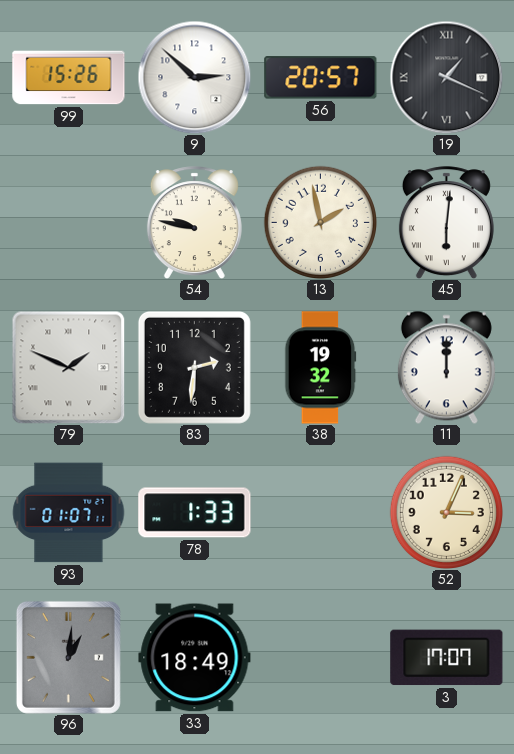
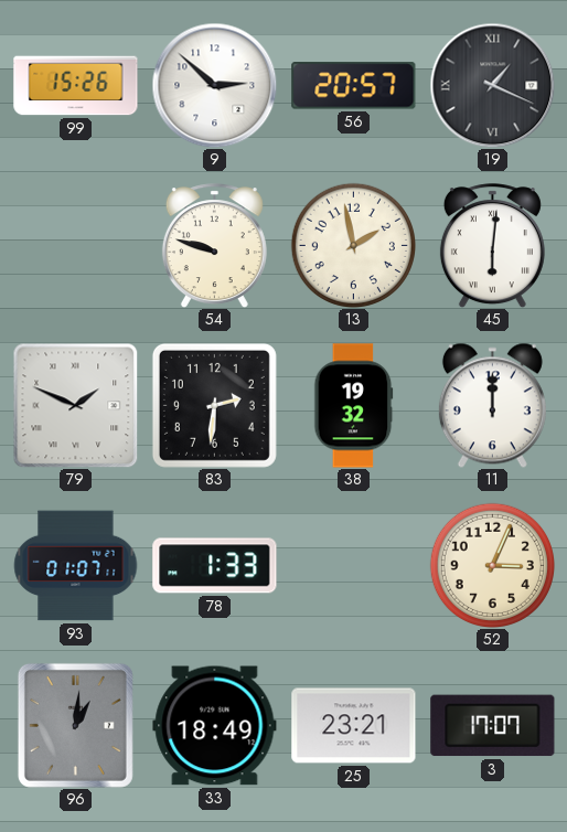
54: 9:47 -> 9:48 (214, 246)
25: none -> 23:21 (354, 726)
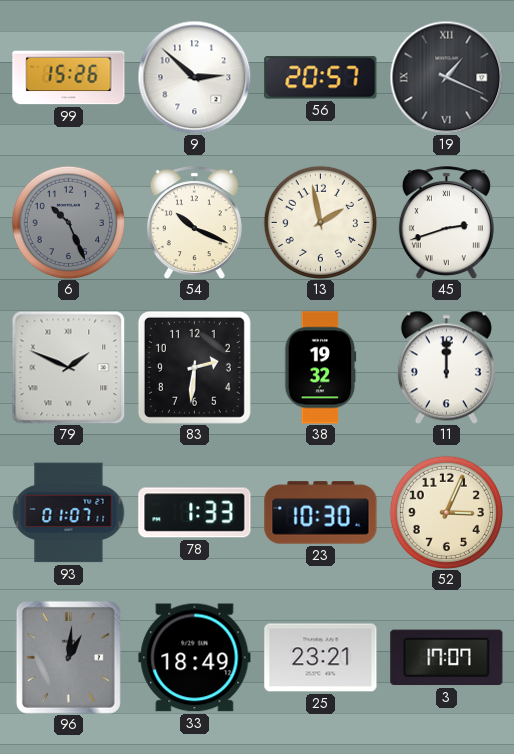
6: none -> 10:26 (68, 222)
54: 9:48 -> 10:19 (194, 223)
45: 6:01 -> 2:42 (446, 223)
23: none -> 10:30 (321, 513)
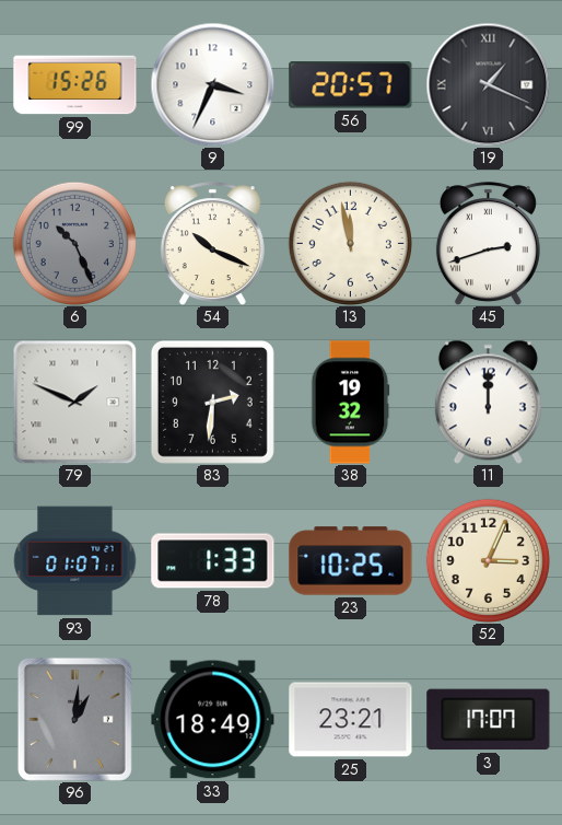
9: 2:52 -> 3:34 (212, 84)
13: 1:58 -> 11:58 (350, 243)
23: 10:30 -> 10:25 (351, 561)
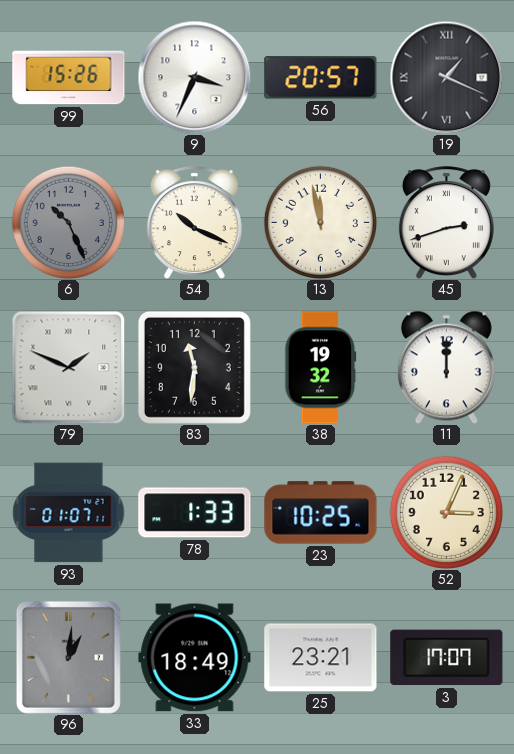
83: 2:31 -> 11:31 (194, 367)
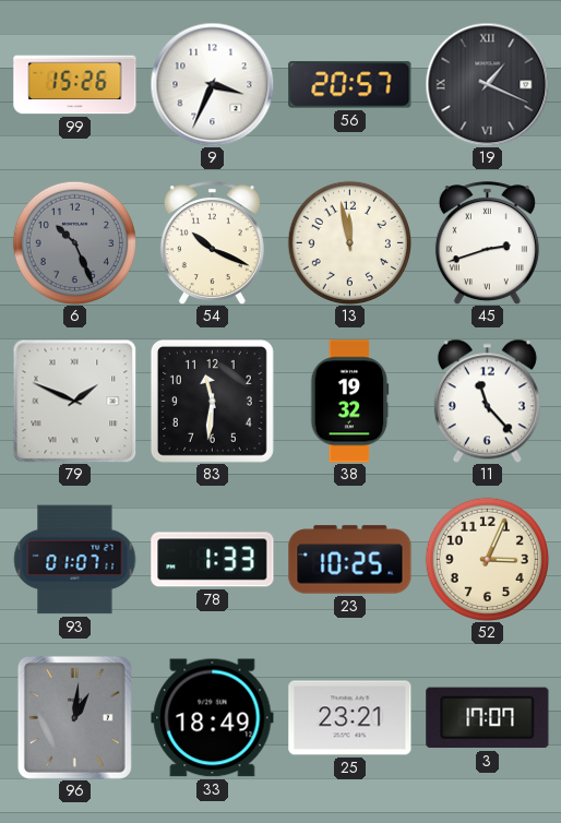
11: 12:00 -> 11:23 (487, 401)
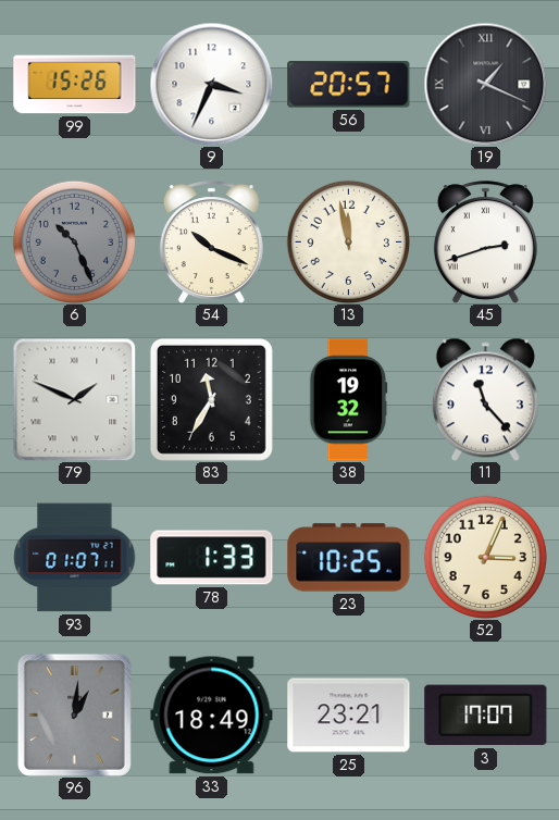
83: 11:31 -> 11:35 (211, 399)
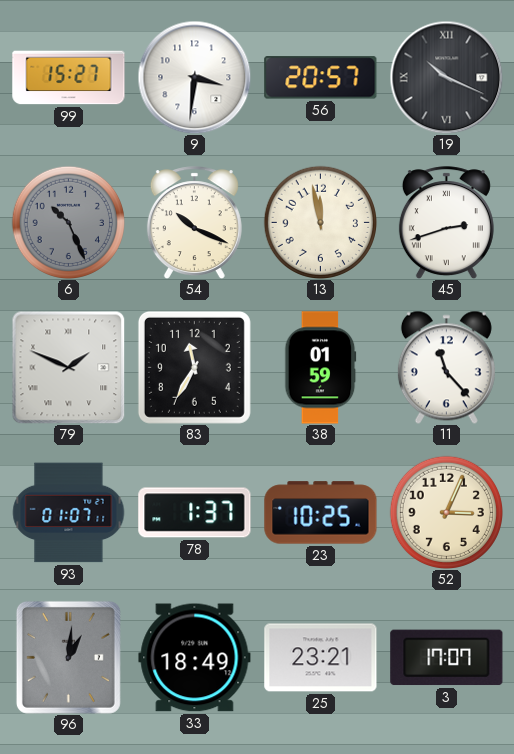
99: 15:26 -> 15:27 (69, 78)
9: 3:34 -> 3:31 (194, 77)
19: 1:19 -> 10:19 (446, 77)
38: 19:32 -> 01:59 (321, 368)
78: 1:33 -> 1:37 (195, 513)
